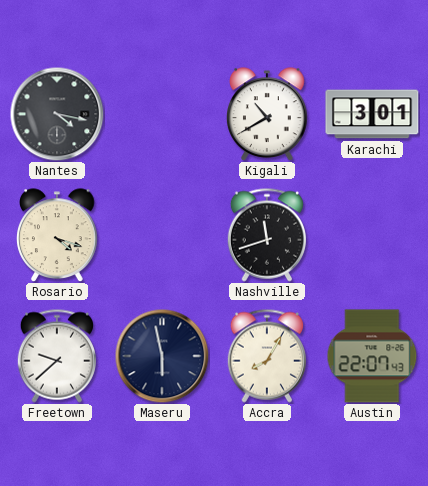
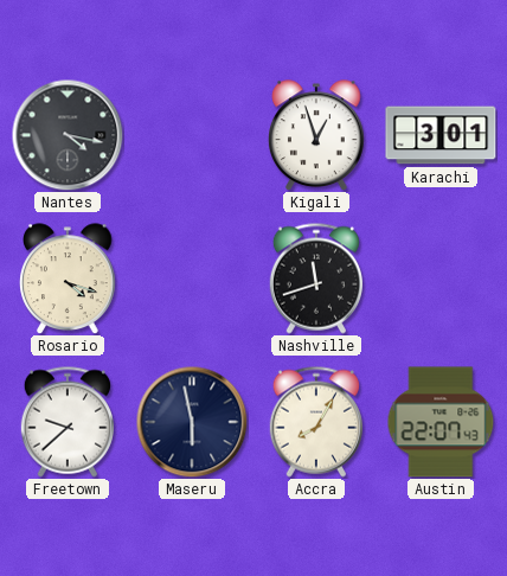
Kigali: 10:40 -> 12:57 (316, 135)
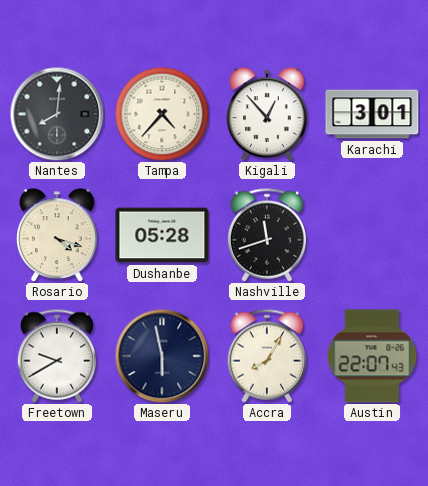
Nantes: 4:17 -> 8:01 (57, 114)
Tampa: none -> 4:37 (162, 114)
Kigali: 12:57 -> 12:53 (267, 114)
Dushanbe: none -> 05:28 (162, 235)
Freetown: 9:38 -> 9:40 (57, 356)
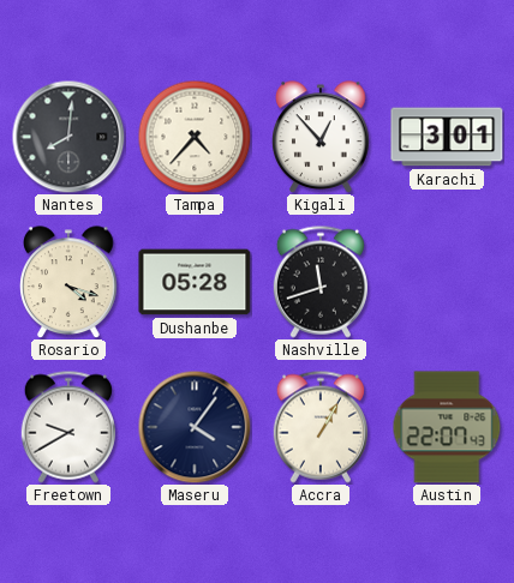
Maseru: 5:58 -> 4:06 (195, 427)
Accra: 8:05 -> 1:05 (321, 427)
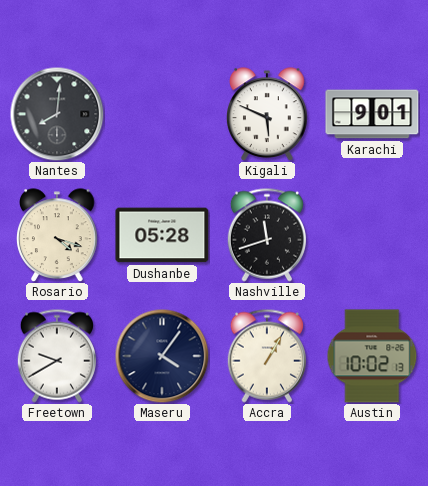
Tampa: 4:37 -> none (195, 137)
Kigali: 12:53 -> 5:49 (267, 114)
Karachi: 3:01 -> 9:01 (372, 114)
Austin: 22:07 -> 10:02 (372, 356)
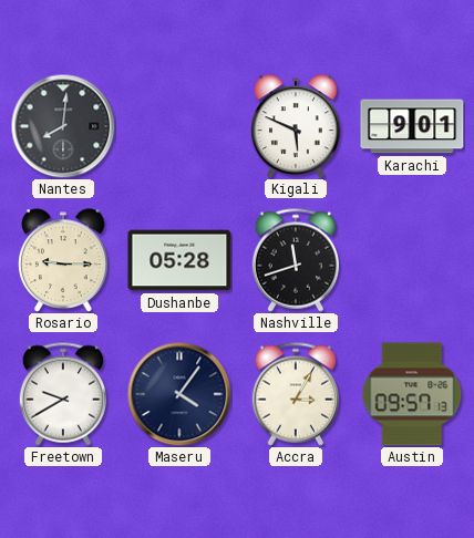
Rosario: 4:18 -> 9:15 (63, 260)
Accra: 1:05 -> 3:05 (296, 394)
Austin: 10:02 -> 09:57 (412, 394)
